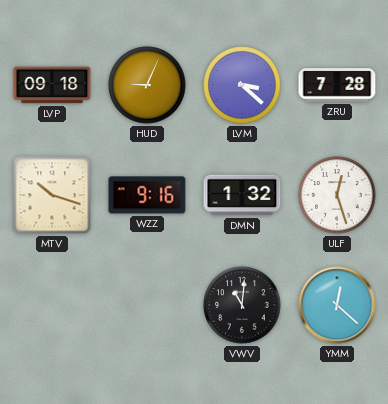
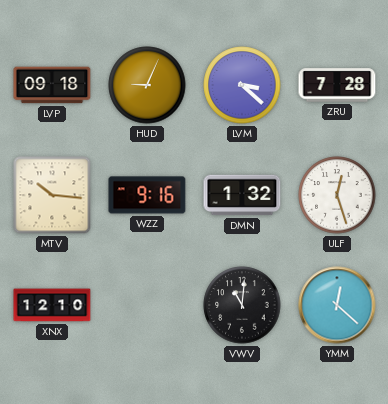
MTV: 10:18 -> 10:16 (52, 195)
XNX: none -> 12:10 (52, 305)
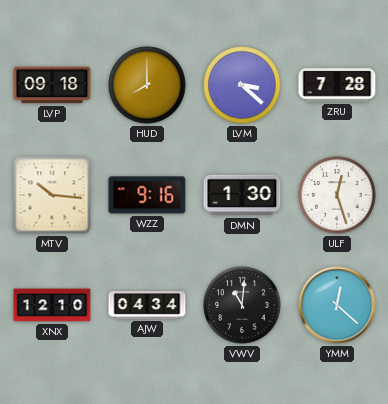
HUD: 9:04 -> 8:00 (147, 85)
DMN: 1:32 -> 1:30 (242, 195)
AJW: none -> 04:34 (147, 305)
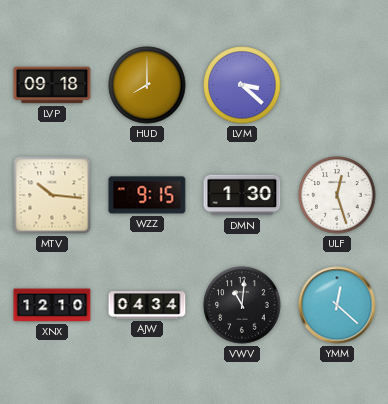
ZRU: 7:28 -> none (337, 85)
WZZ: 9:16 -> 9:15 (147, 195)
